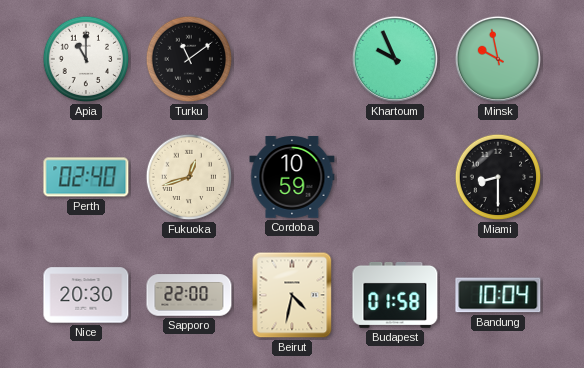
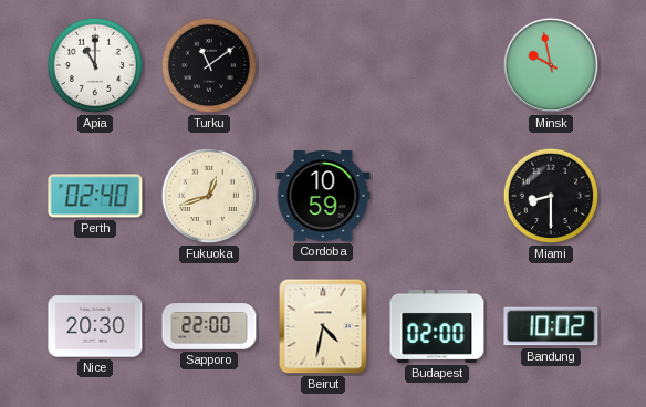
Khartoum: 9:56 -> none (395, 59)
Budapest: 01:58 -> 02:00 (437, 326)
Bandung: 10:04 -> 10:02 (551, 326)
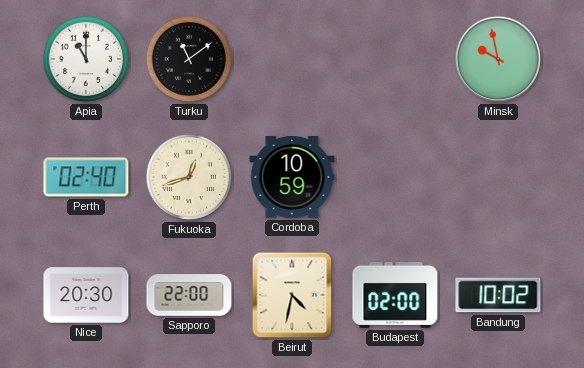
Miami: 8:30 -> none (551, 196)
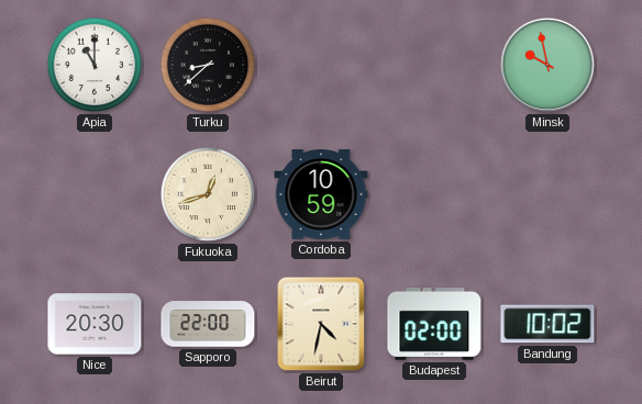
Turku: 11:09 -> 8:38 (208, 65)
Perth: 02:40 -> none (86, 177)
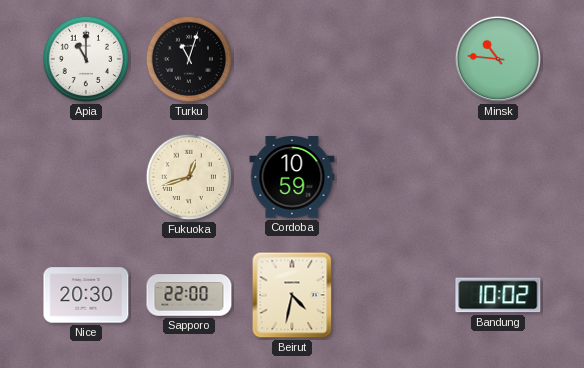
Turku: 8:38 -> 11:03 (189, 59)
Minsk: 9:58 -> 10:46 (498, 59)
Budapest: 02:00 -> none (434, 324)
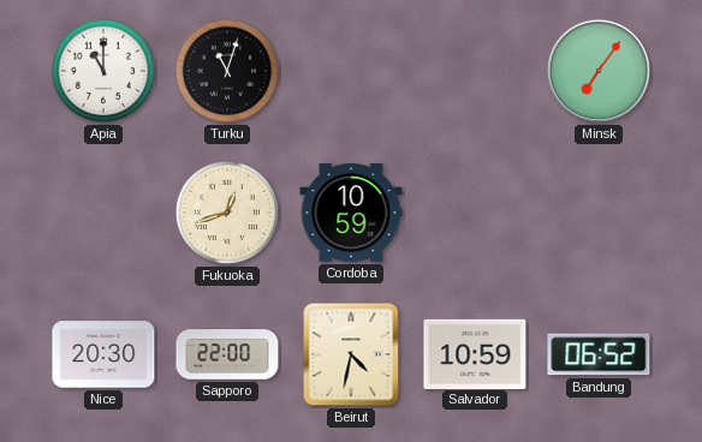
Minsk: 10:46 -> 7:06 (599, 71)
Salvador: none -> 10:59 (475, 353)
Bandung: 10:02 -> 06:52 (599, 354)
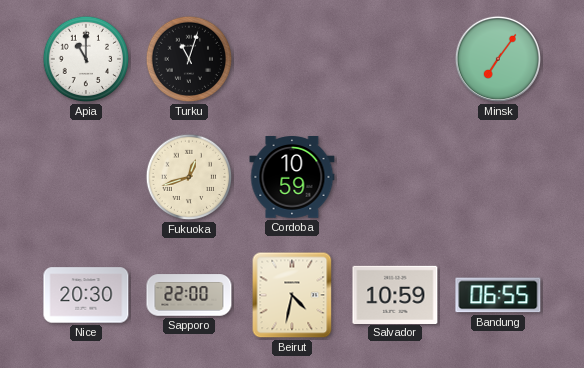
Bandung: 06:52 -> 06:55 (498, 295)
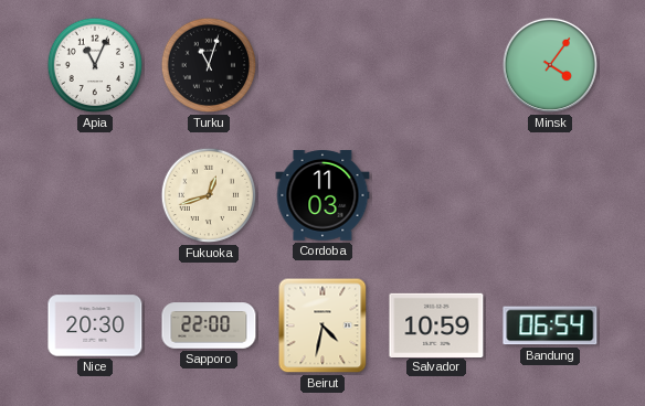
Apia: 11:00 -> 11:04 (95, 65)
Minsk: 7:06 -> 4:06 (550, 65)
Cordoba: 10:59 -> 11:03 (322, 195)
Bandung: 06:55 -> 06:54 (550, 325)
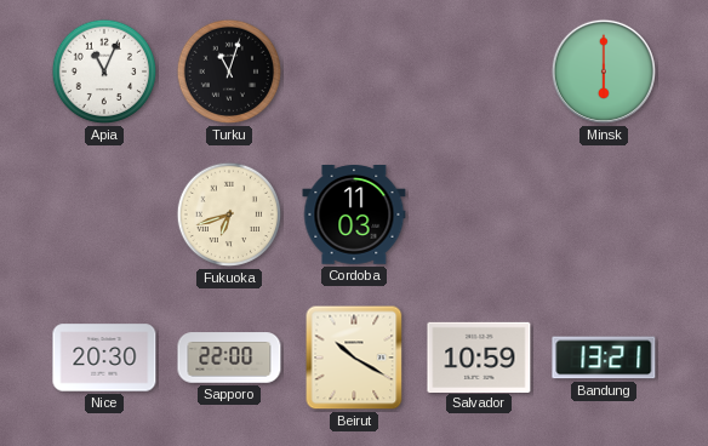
Minsk: 4:06 -> 6:00 (604, 72)
Fukuoka: 12:42 -> 6:42 (229, 215)
Beirut: 4:32 -> 10:20 (354, 358)
Bandung: 06:54 -> 13:21 (604, 358)
